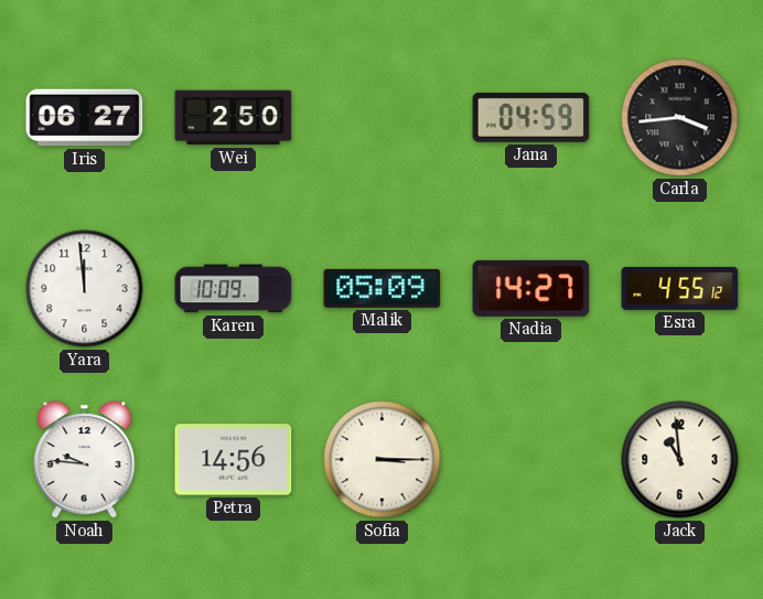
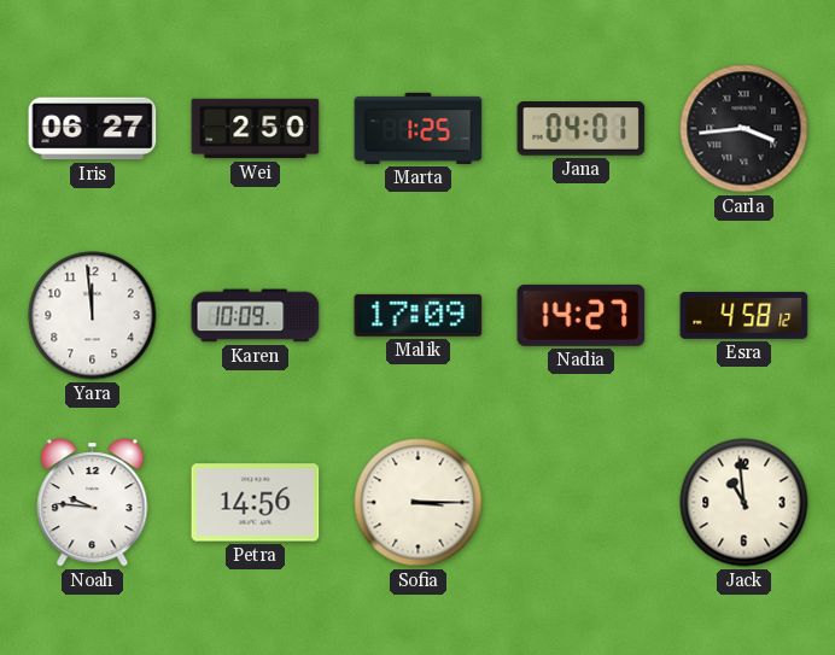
Marta: none -> 1:25 (419, 128)
Jana: 04:59 -> 04:01 (582, 129)
Malik: 05:09 -> 17:09 (419, 315)
Esra: 4:55 -> 4:58 (745, 315)
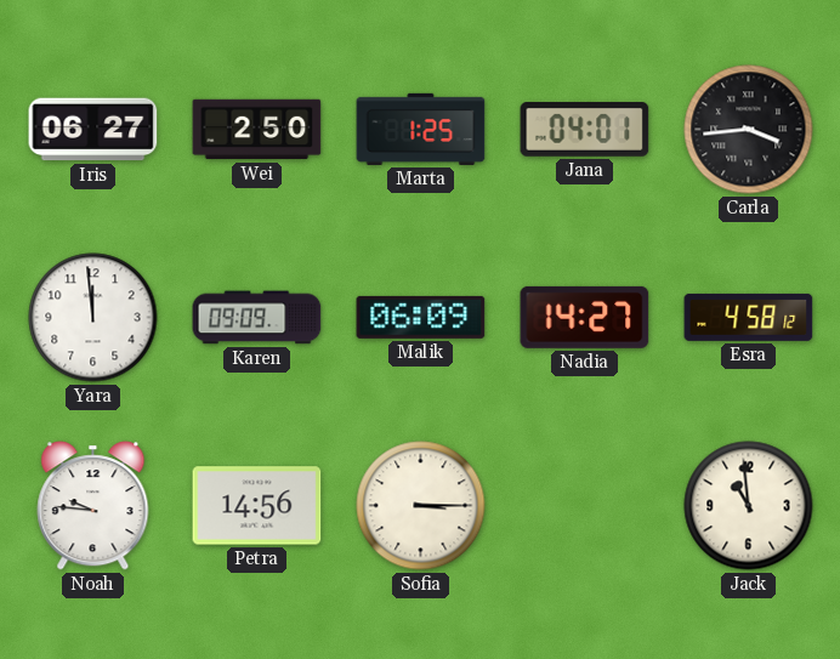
Karen: 10:09 -> 09:09 (257, 318)
Malik: 17:09 -> 06:09 (421, 317)
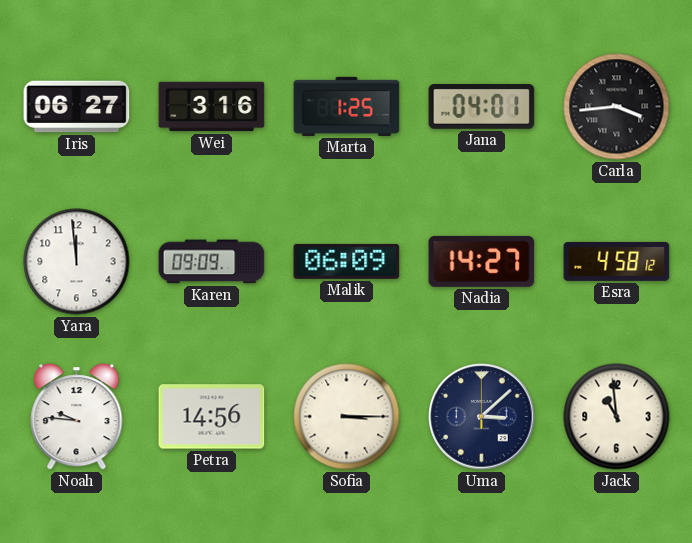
Wei: 2:50 -> 3:16 (212, 107)
Uma: none -> 3:08 (482, 417)
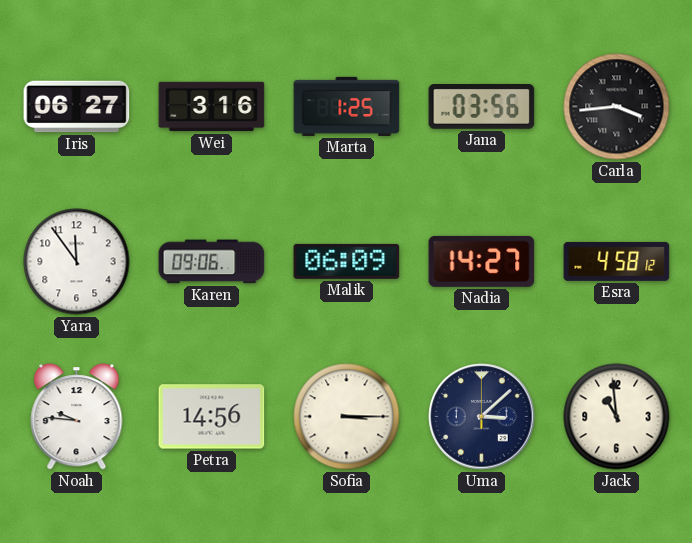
Jana: 04:01 -> 03:56 (482, 107)
Yara: 11:59 -> 11:54 (77, 262)
Karen: 09:09 -> 09:06 (212, 262)
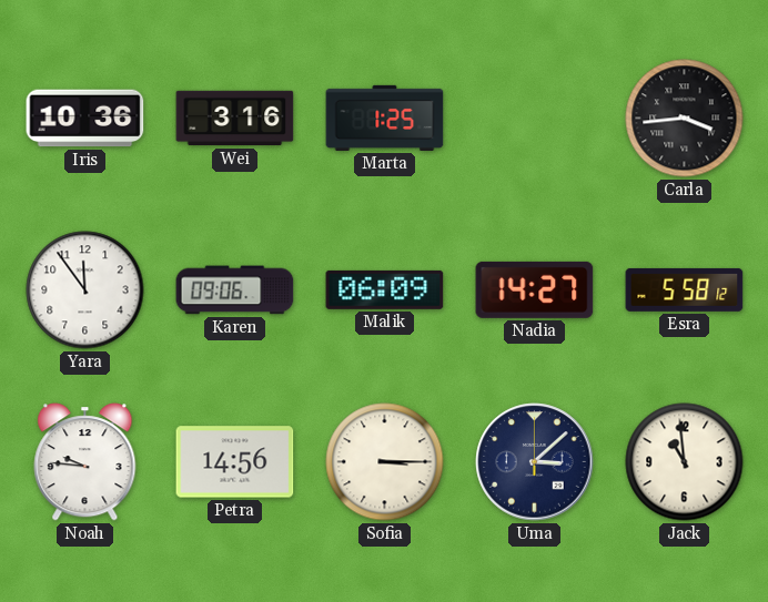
Iris: 06:27 -> 10:36 (85, 119)
Jana: 03:56 -> none (482, 107)
Esra: 4:58 -> 5:58 (685, 289)
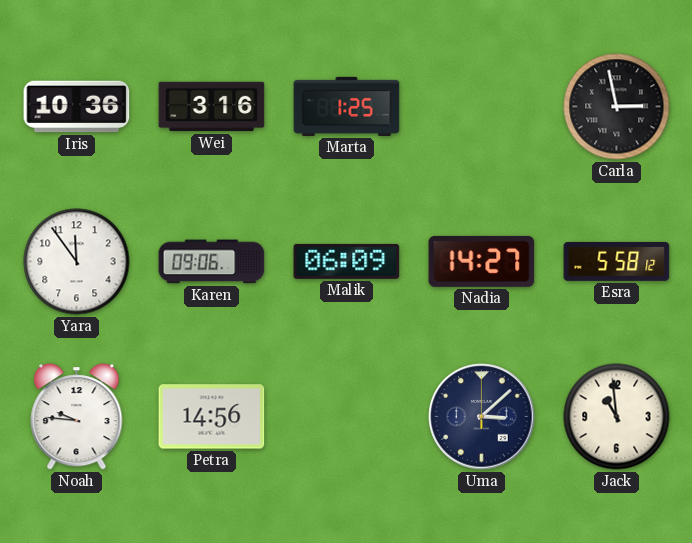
Carla: 3:44 -> 2:58 (617, 107)
Sofia: 3:15 -> none (385, 462)
